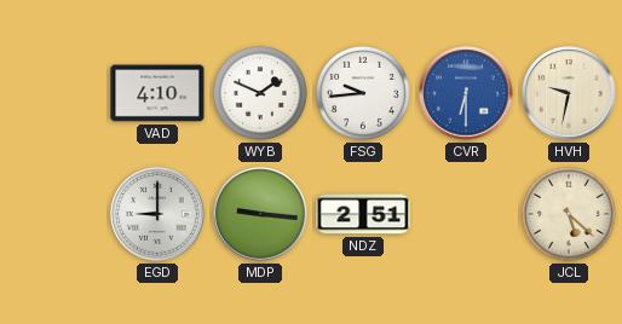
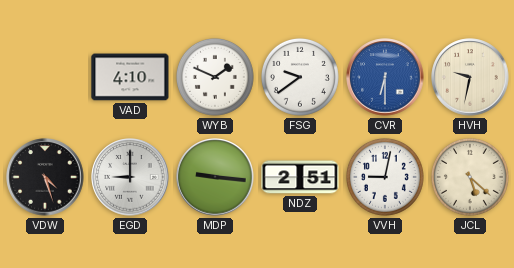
FSG: 9:44 -> 9:39 (300, 77)
VDW: none -> 4:27 (45, 177)
VVH: none -> 9:02 (385, 177)
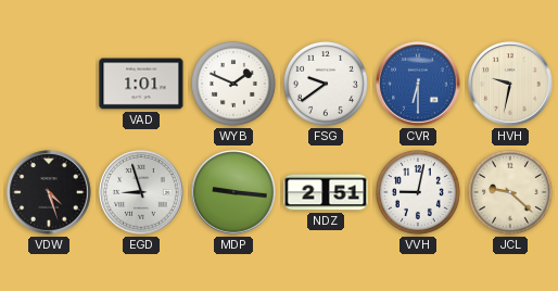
VAD: 4:10 -> 1:01 (141, 84)
EGD: 9:00 -> 8:57 (141, 192)
JCL: 5:22 -> 9:22 (510, 192)
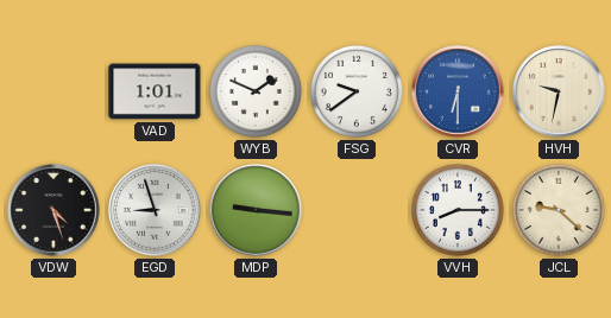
NDZ: 2:51 -> none (326, 192)
VVH: 9:02 -> 8:15 (458, 210)
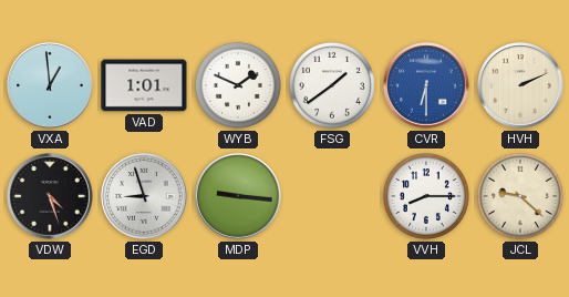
VXA: none -> 12:59 (50, 85)
FSG: 9:39 -> 1:39 (332, 85)
HVH: 9:32 -> 2:11 (520, 85)
